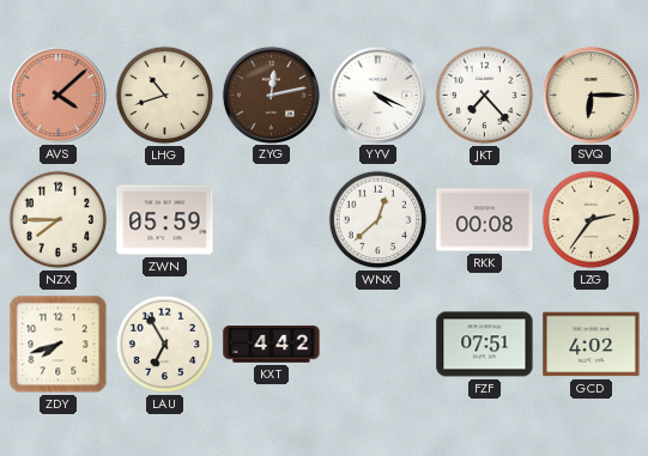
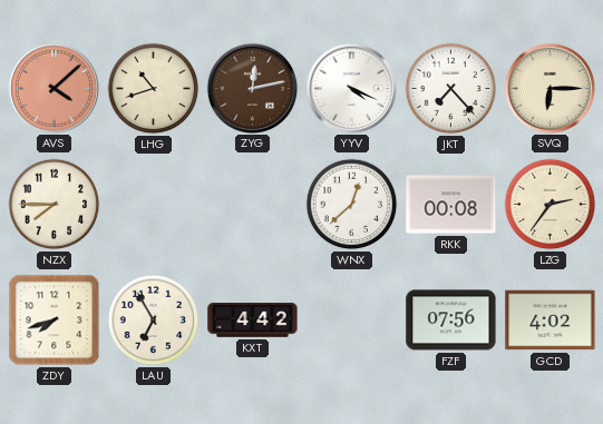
ZWN: 05:59 -> none (165, 220)
FZF: 07:51 -> 07:56 (451, 321)
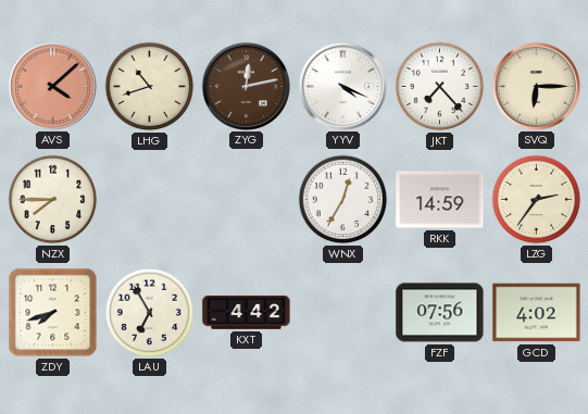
WNX: 12:38 -> 12:35 (343, 200)
RKK: 00:08 -> 14:59 (440, 200)
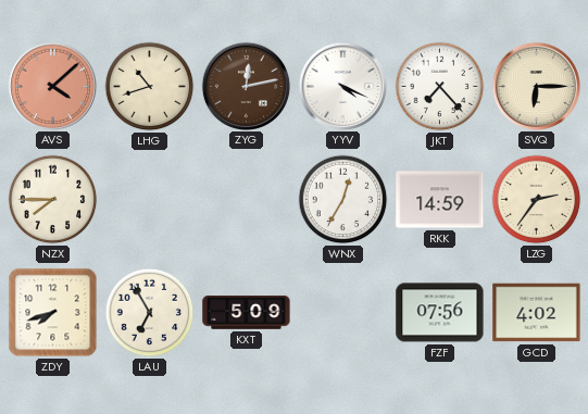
KXT: 4:42 -> 5:09 (247, 313)
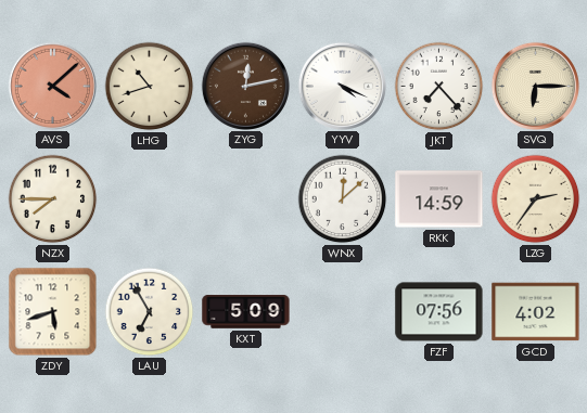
WNX: 12:35 -> 12:08 (343, 199)
ZDY: 7:42 -> 5:42 (53, 312)
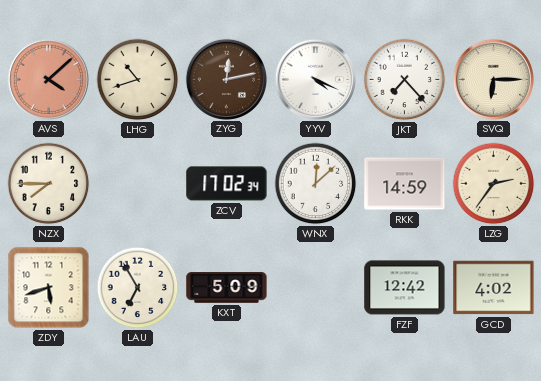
ZCV: none -> 17:02 (227, 184)
FZF: 07:56 -> 12:42 (405, 288)
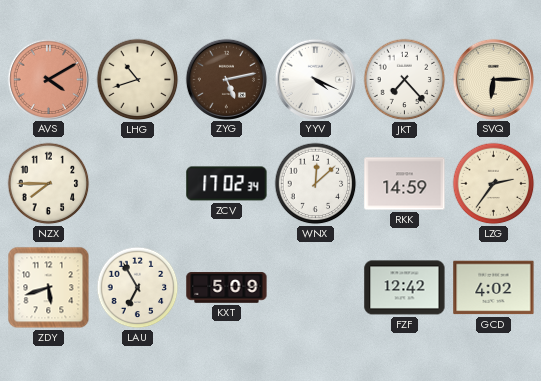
AVS: 4:08 -> 4:10 (48, 79)
ZYG: 12:13 -> 5:13 (226, 79)
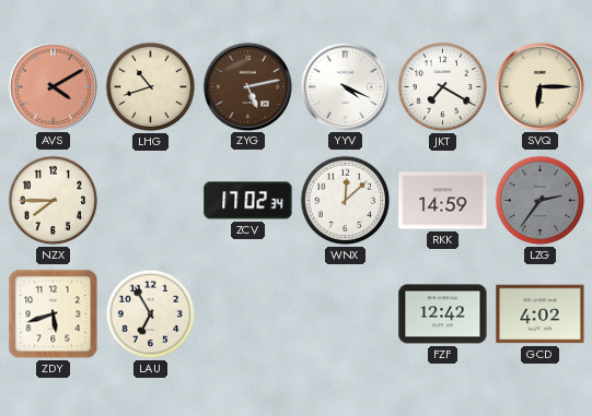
JKT: 7:23 -> 7:20 (443, 87)
LZG dial: cream -> grey (541, 201)
KXT: 5:09 -> none (227, 288)
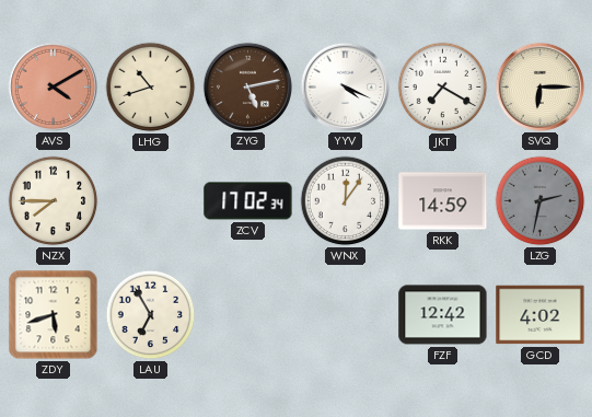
WNX: 12:08 -> 12:06 (346, 201)
LZG: 2:36 -> 2:32 (541, 201)
